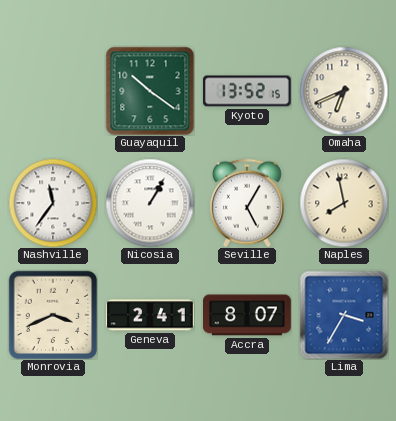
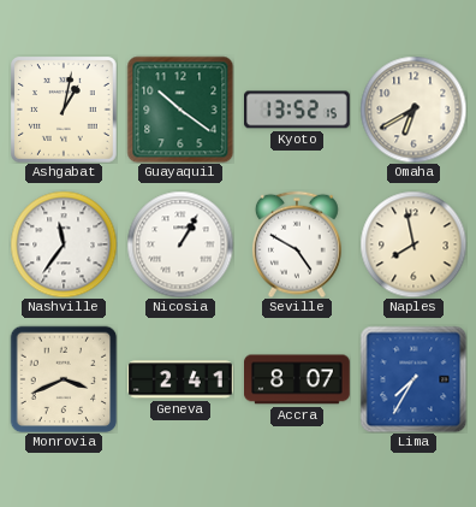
Ashgabat: none -> 1:02 (64, 110)
Omaha: 6:41 -> 6:40 (413, 110)
Seville: 5:05 -> 4:50 (297, 244)
Lima: 3:35 -> 7:35 (413, 379)
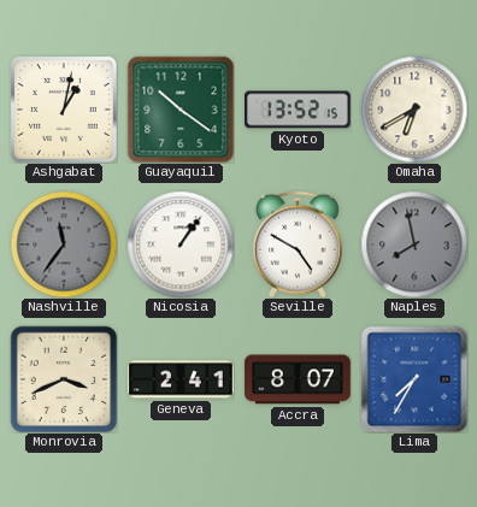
Nashville dial: white -> grey (64, 244)
Nicosia: 1:05 -> 1:06 (181, 244)
Naples dial: cream -> grey (414, 244)
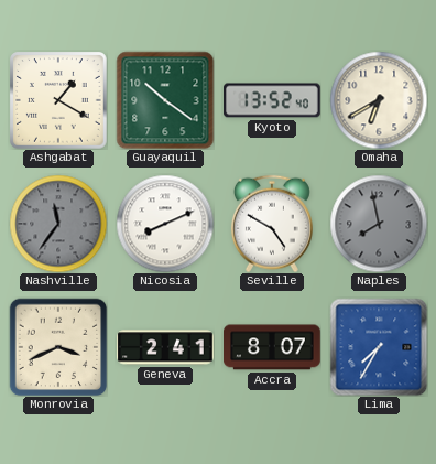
Ashgabat: 1:02 -> 1:20 (58, 100)
Kyoto: 13:52:15 -> 13:52:40 (273, 100)
Nicosia: 1:06 -> 8:11 (165, 224)
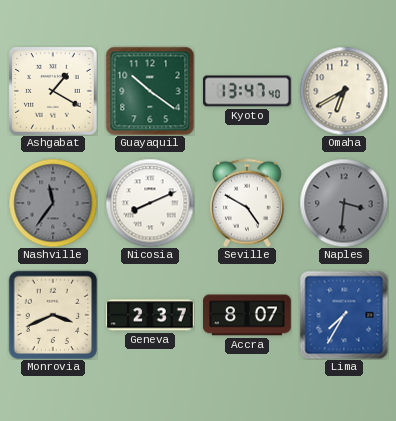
Kyoto: 13:52 -> 13:47 (248, 91)
Naples: 7:58 -> 3:31 (344, 203)
Geneva: 2:41 -> 2:37 (151, 315)
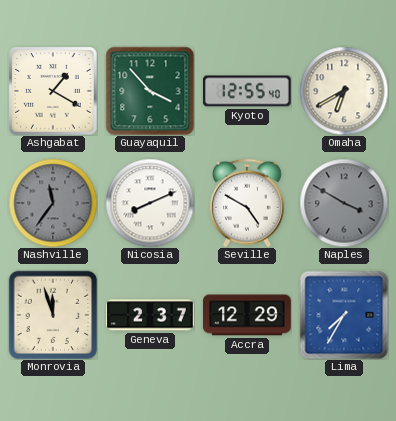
Guayaquil: 10:21 -> 3:53 (150, 91)
Kyoto: 13:47 -> 12:55 (248, 91)
Naples: 3:31 -> 3:50 (344, 203)
Monrovia: 3:41 -> 11:57 (53, 315)
Accra: 8:07 -> 12:29 (248, 315)
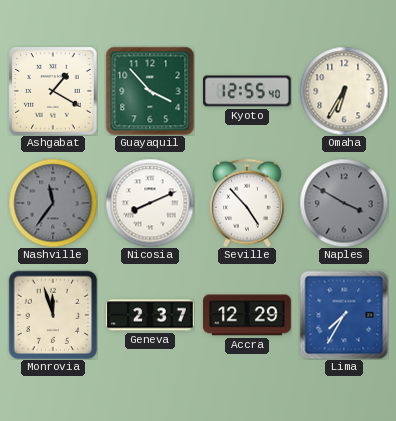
Omaha: 6:40 -> 6:35 (344, 91)
Seville: 4:50 -> 4:53 (247, 203)
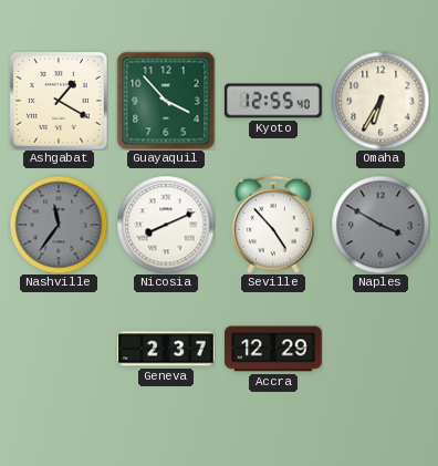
Monrovia: 11:57 -> none (53, 315)
Lima: 7:35 -> none (344, 315)
